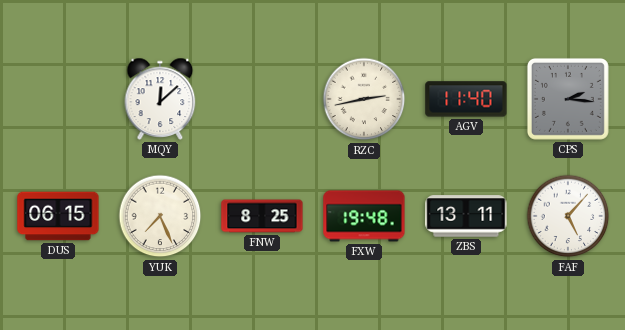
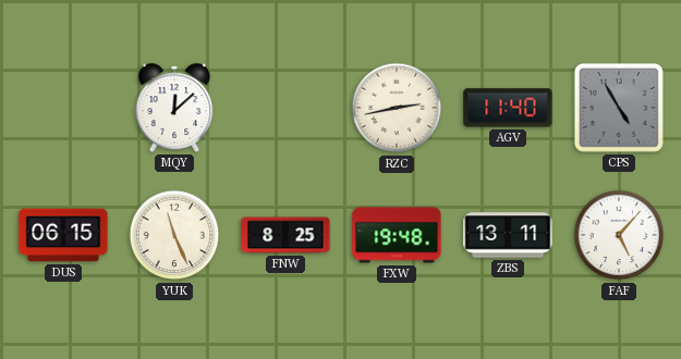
CPS: 2:16 -> 4:55 (619, 108)
YUK: 7:26 -> 11:26 (174, 235)
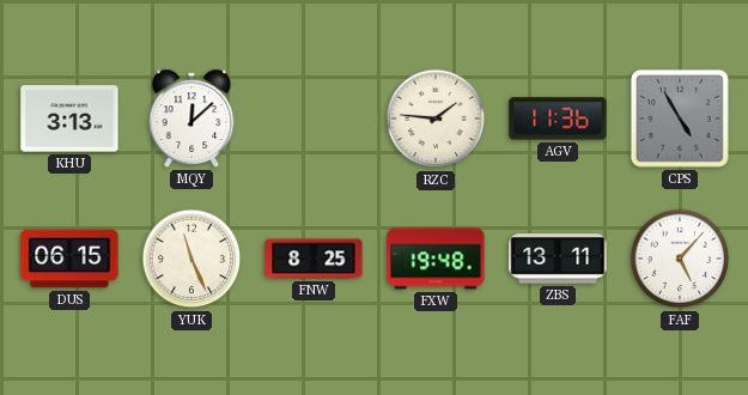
KHU: none -> 3:13 (69, 118)
RZC: 2:43 -> 1:46 (436, 118)
AGV: 11:40 -> 11:36 (558, 118)
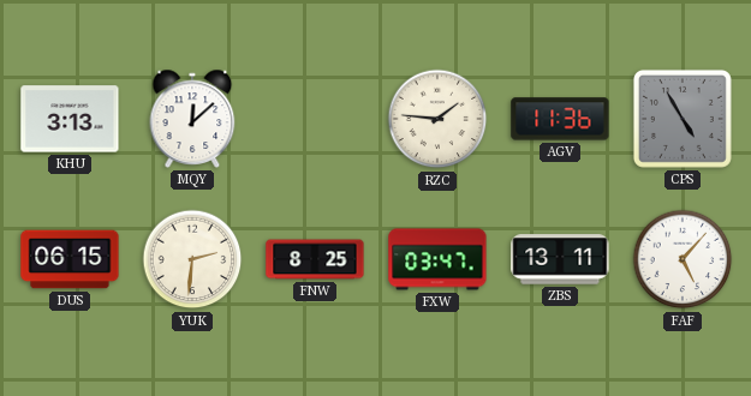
YUK: 11:26 -> 2:31 (192, 259)
FXW: 19:48 -> 03:47 (437, 259)
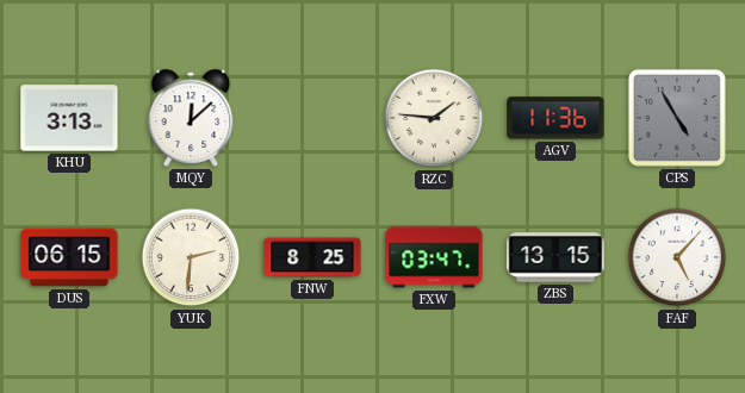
ZBS: 13:11 -> 13:15 (555, 257)
